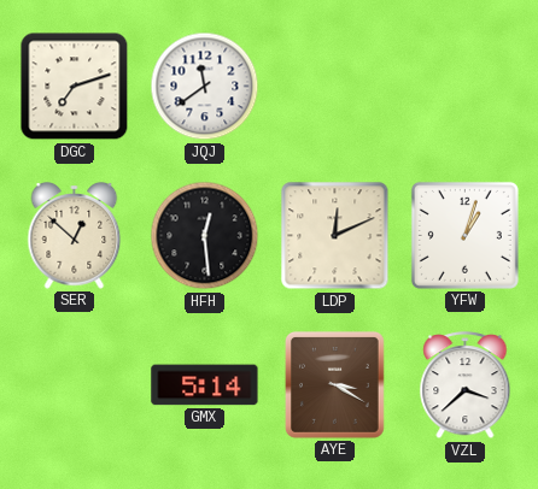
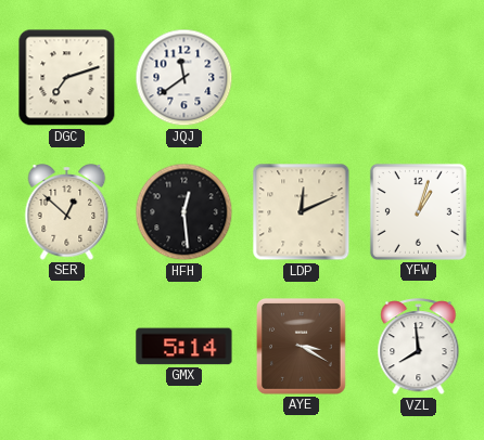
VZL: 3:38 -> 7:59 (419, 347)
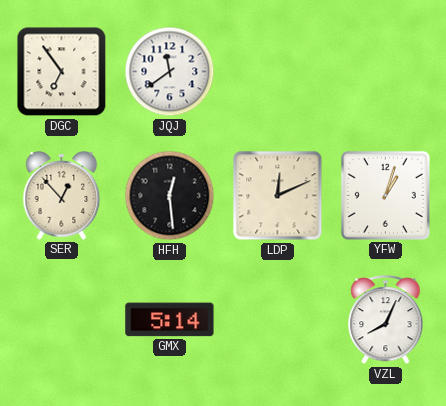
DGC: 7:12 -> 6:54 (62, 72)
SER: 12:52 -> 12:53 (62, 196)
AYE: 3:20 -> none (301, 347)
VZL: 7:59 -> 8:04 (386, 320)
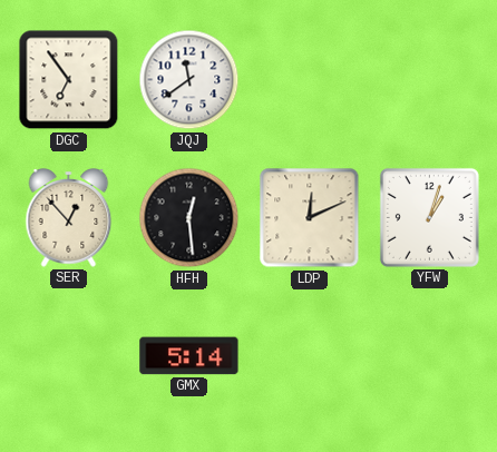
VZL: 8:04 -> none (386, 320)
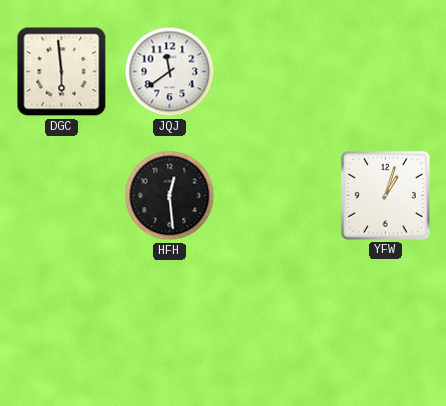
DGC: 6:54 -> 5:59 (62, 72)
SER: 12:53 -> none (69, 218)
LDP: 12:11 -> none (310, 218)
GMX: 5:14 -> none (189, 356)
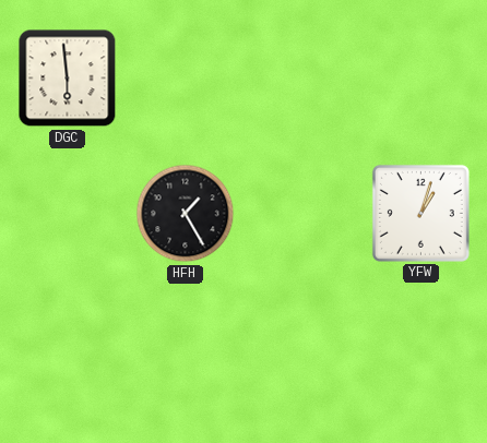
JQJ: 11:39 -> none (170, 72)
HFH: 12:29 -> 1:25 (186, 214)
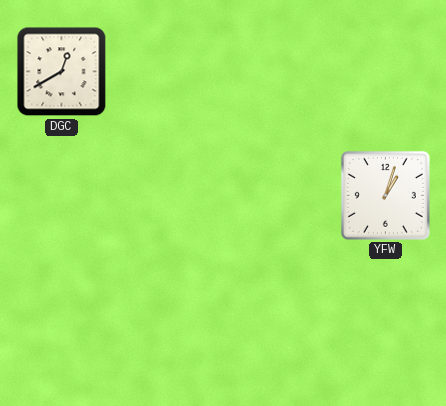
DGC: 5:59 -> 12:40 (62, 72)
HFH: 1:25 -> none (186, 214)
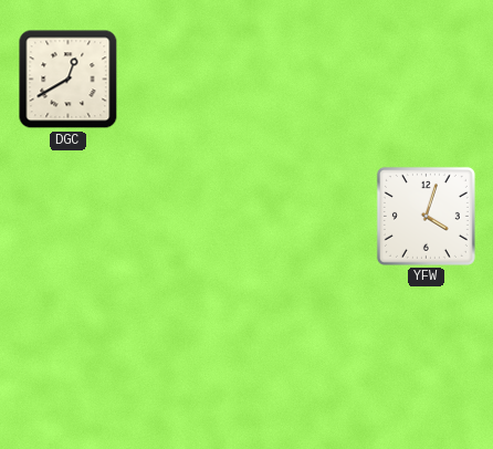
YFW: 1:03 -> 4:03 (426, 216)
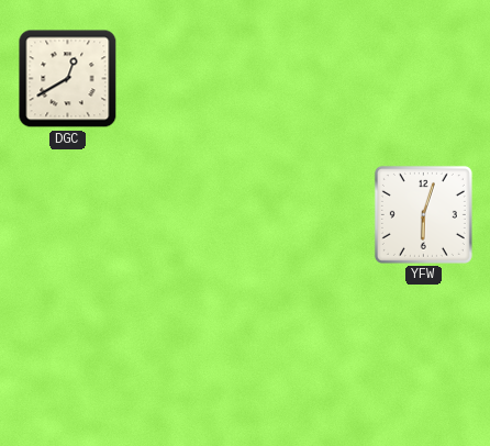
YFW: 4:03 -> 6:03 (423, 214)
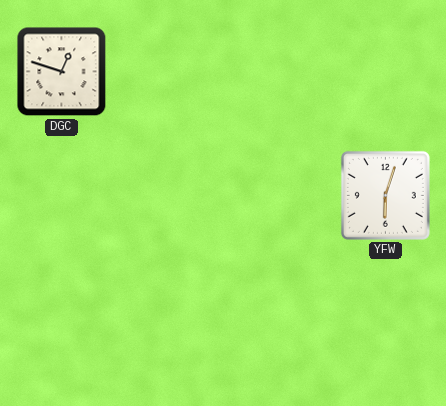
DGC: 12:40 -> 12:48 (62, 72)
